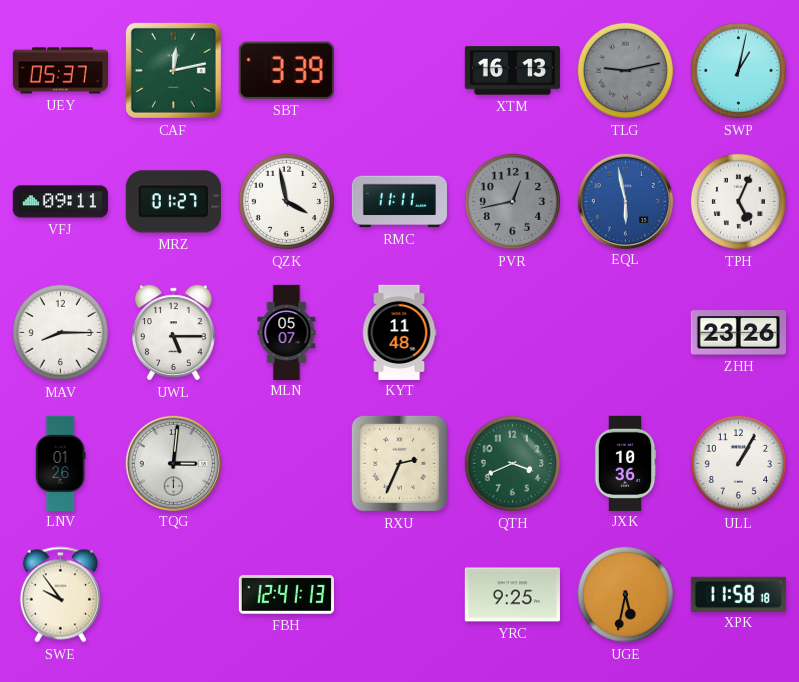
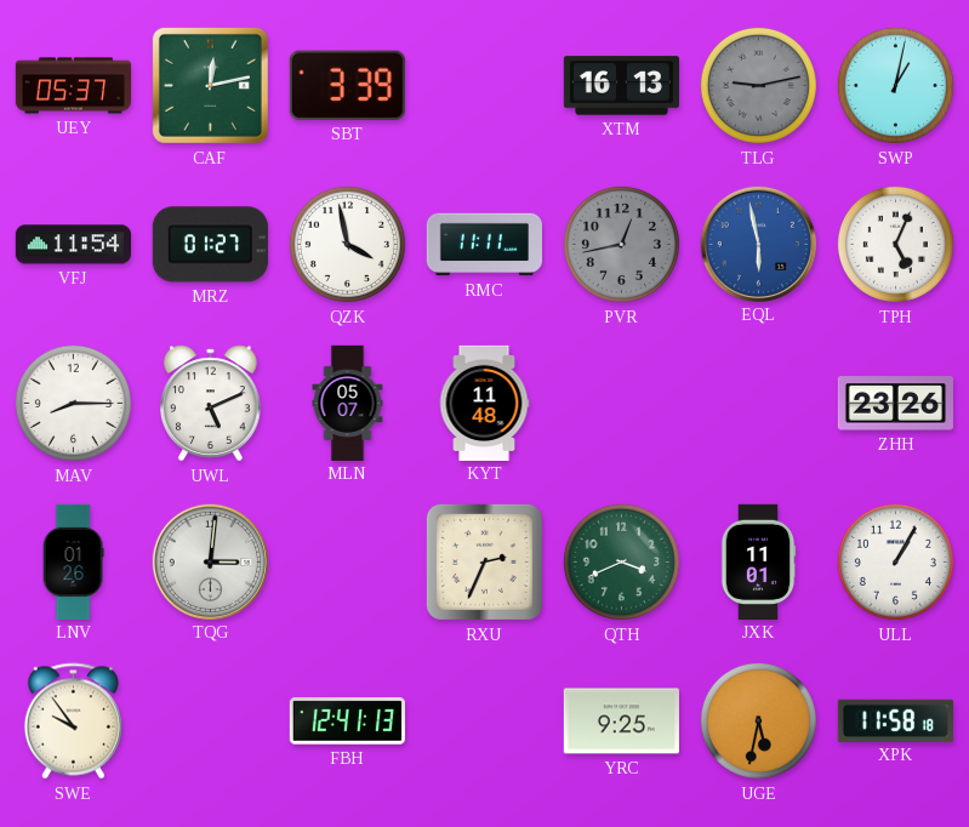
VFJ: 09:11 -> 11:54 (73, 245)
UWL: 5:15 -> 5:11 (211, 404)
JXK: 10:36 -> 11:01 (758, 561)
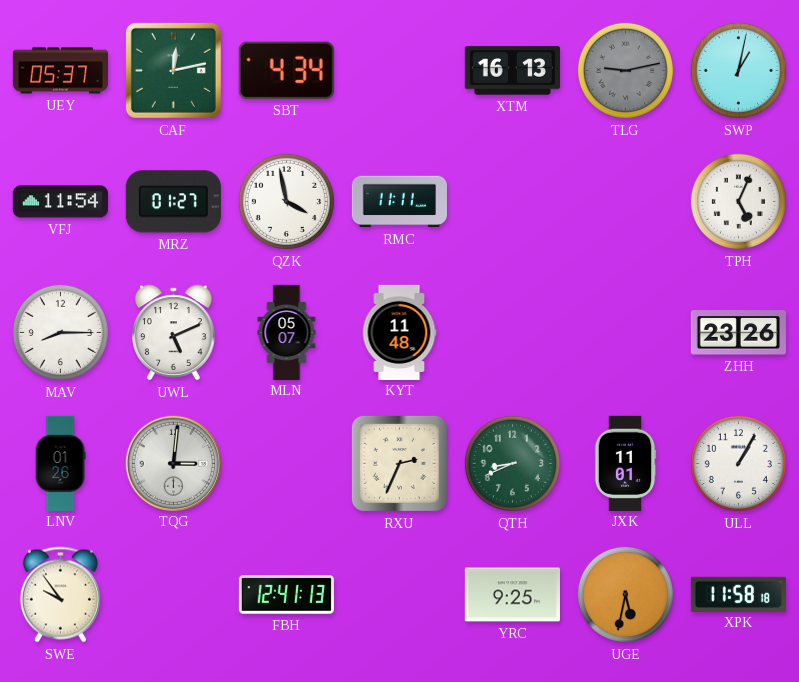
SBT: 3:39 -> 4:34 (286, 70)
PVR: 12:43 -> none (621, 244)
EQL: 5:58 -> none (758, 244)
QTH: 3:41 -> 8:41 (512, 463)
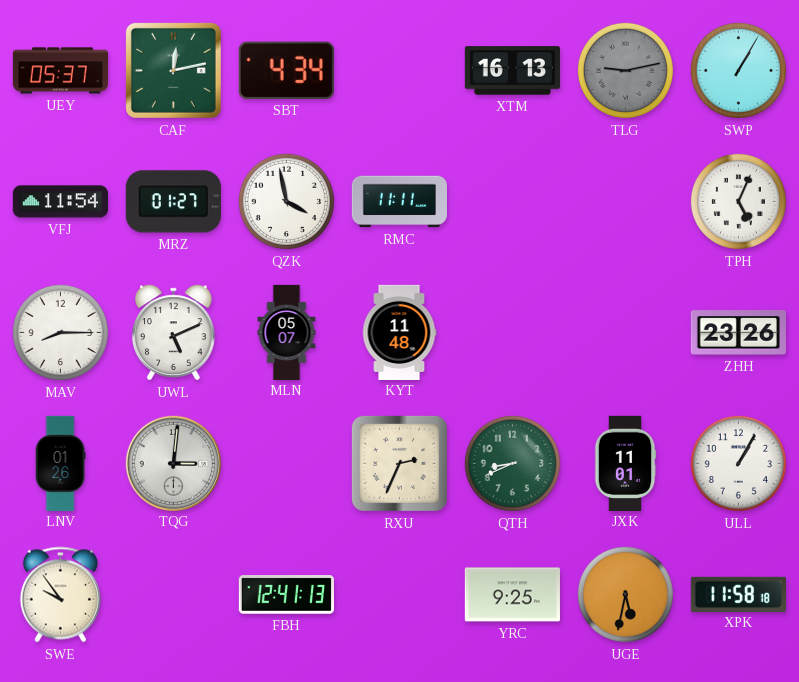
SWP: 1:02 -> 1:05 (738, 70)
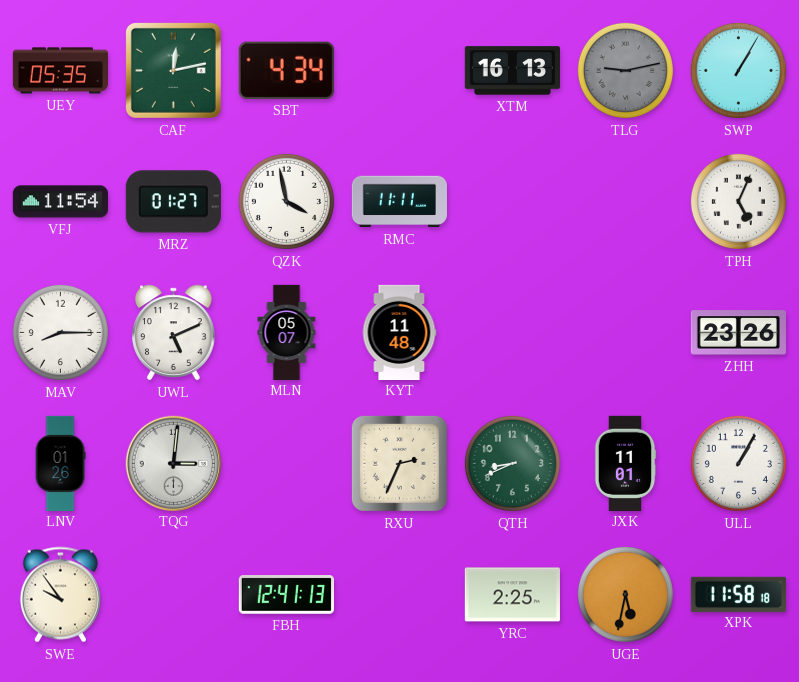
UEY: 05:37 -> 05:35 (60, 71)
YRC: 9:25 -> 2:25 (512, 595)
